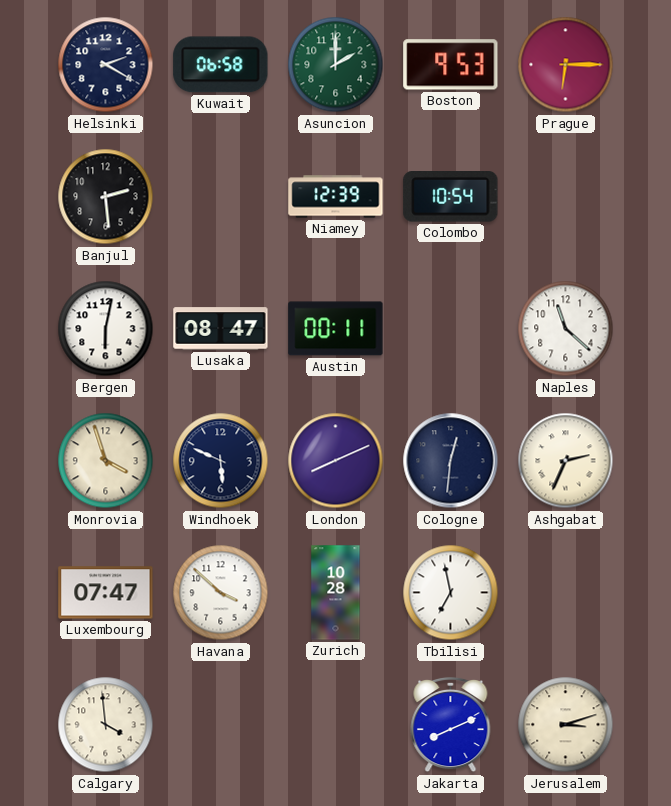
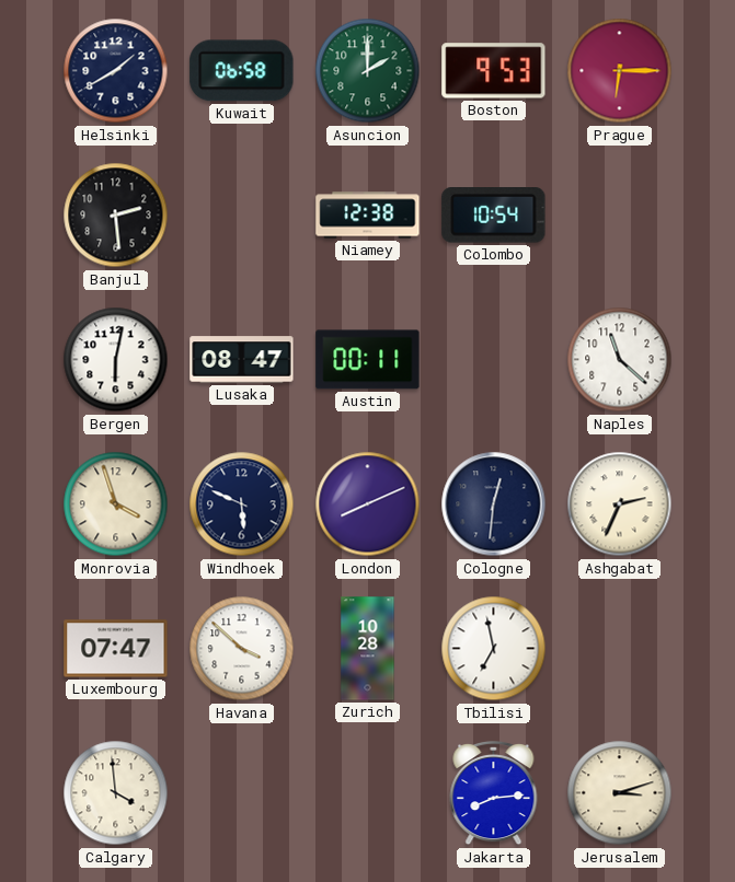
Helsinki: 2:20 -> 1:40 (116, 71)
Niamey: 12:39 -> 12:38 (368, 216)
Jakarta: 8:11 -> 8:14 (494, 793)
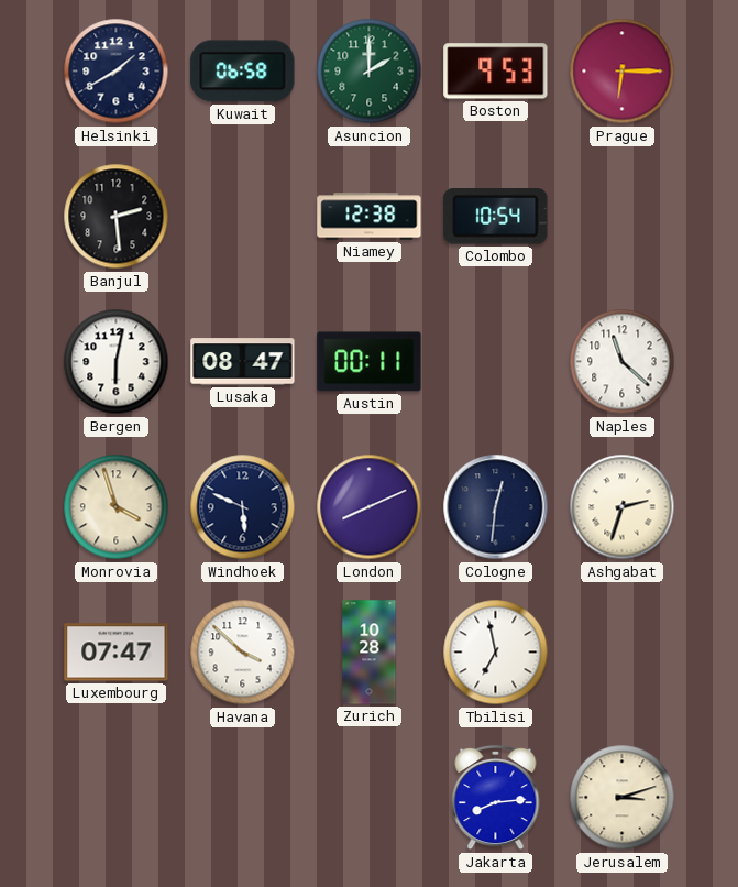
Ashgabat: 2:34 -> 2:33 (623, 507)
Calgary: 3:59 -> none (116, 793)
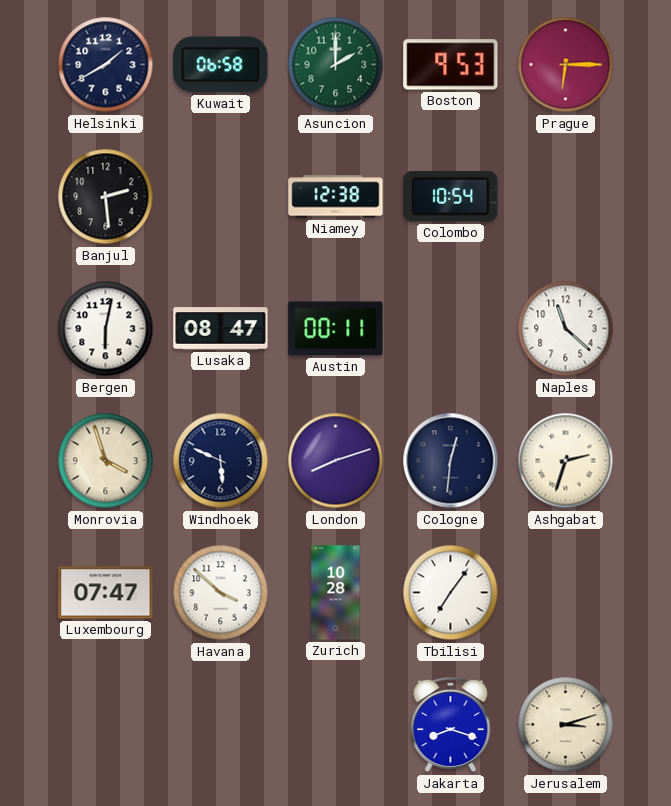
London: 8:11 -> 8:12 (336, 461)
Tbilisi: 6:58 -> 7:06 (451, 593)
Jakarta: 8:14 -> 8:18 (451, 725)
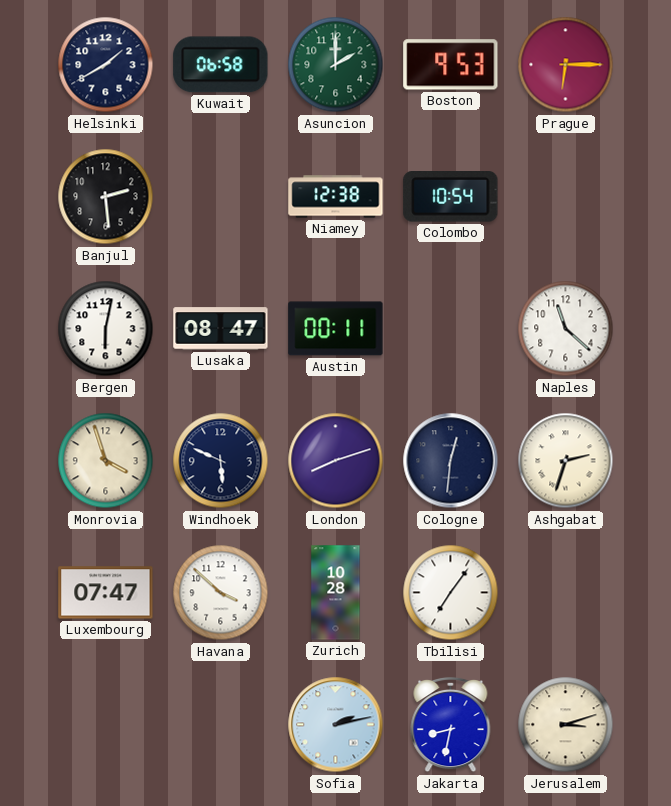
Sofia: none -> 2:13 (336, 725)
Jakarta: 8:18 -> 8:32 (451, 725)
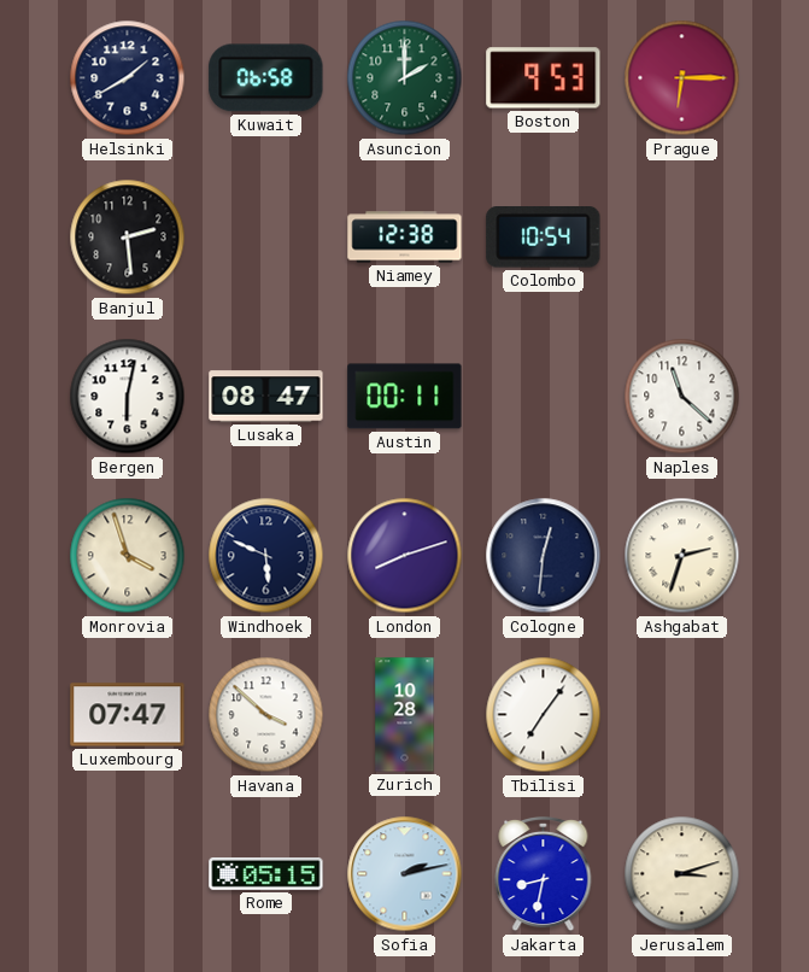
Rome: none -> 05:15 (266, 874)
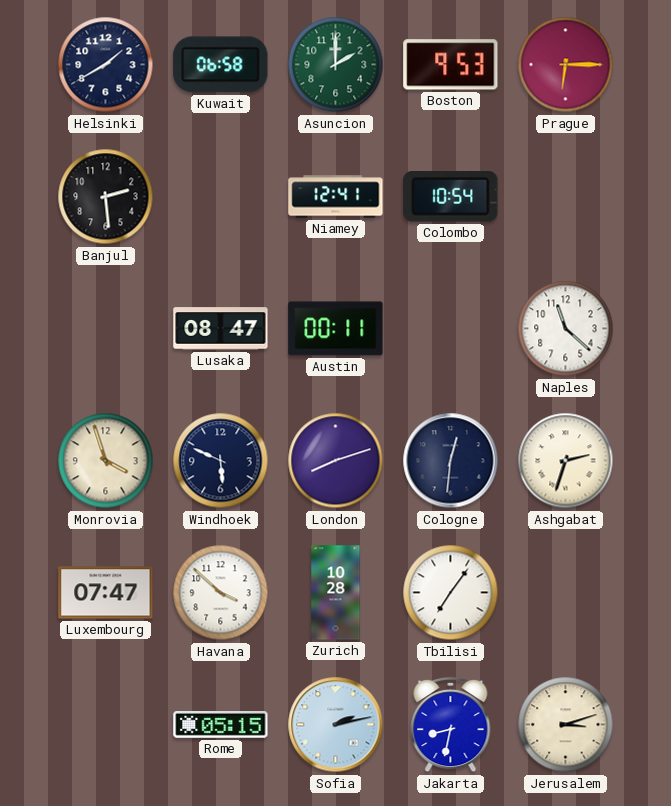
Niamey: 12:38 -> 12:41 (336, 197)
Bergen: 6:02 -> none (128, 397)
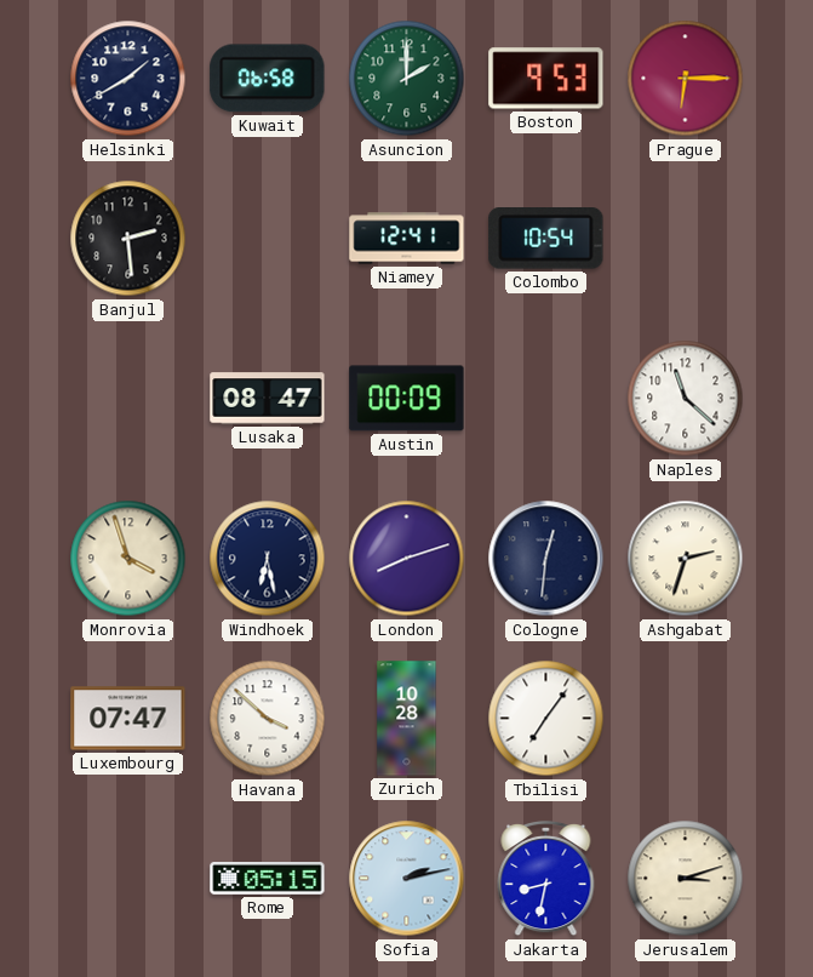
Austin: 00:11 -> 00:09 (407, 399)
Windhoek: 5:49 -> 6:28 (268, 559)
